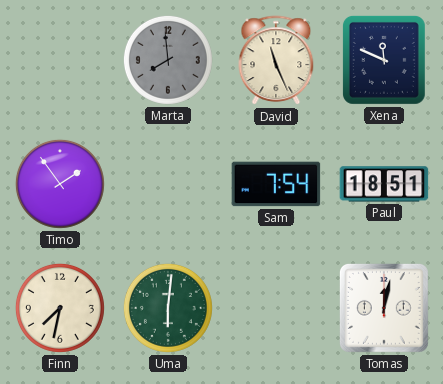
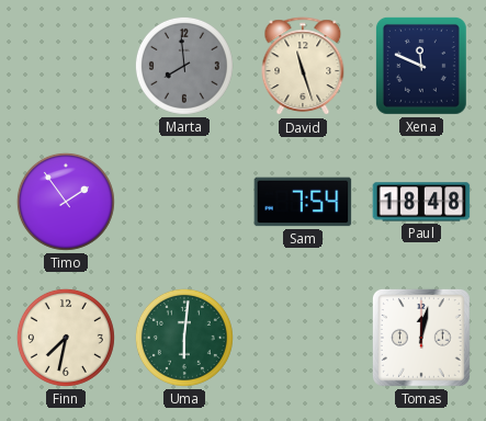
David: 11:26 -> 11:27 (303, 67)
Paul: 18:51 -> 18:48 (421, 202)
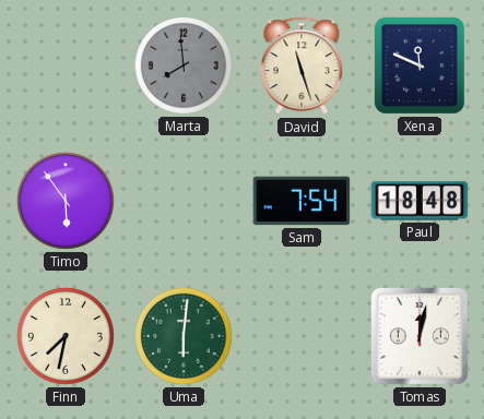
Timo: 1:54 -> 5:54 (66, 201)
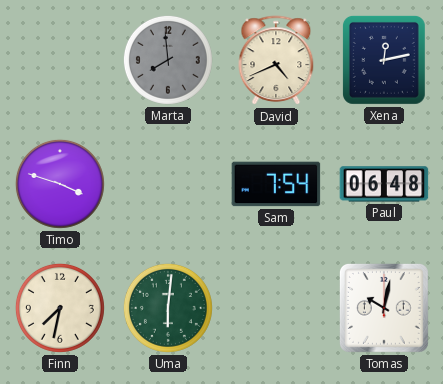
David: 11:27 -> 4:41 (276, 61)
Xena: 11:49 -> 12:13 (384, 60)
Timo: 5:54 -> 3:48 (60, 184)
Paul: 18:48 -> 06:48 (384, 184)
Tomas: 12:02 -> 10:02 (384, 308)
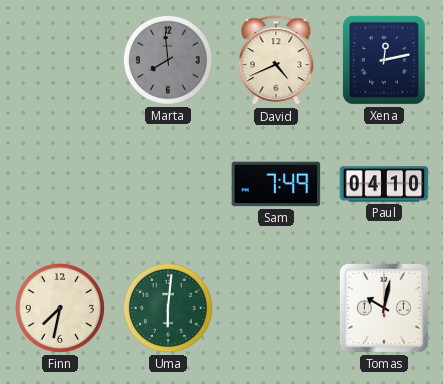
Timo: 3:48 -> none (60, 184)
Sam: 7:54 -> 7:49 (276, 184)
Paul: 06:48 -> 04:10 (384, 184)
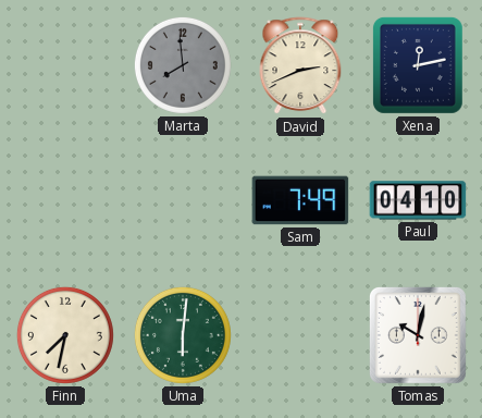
David: 4:41 -> 2:41 (300, 66)
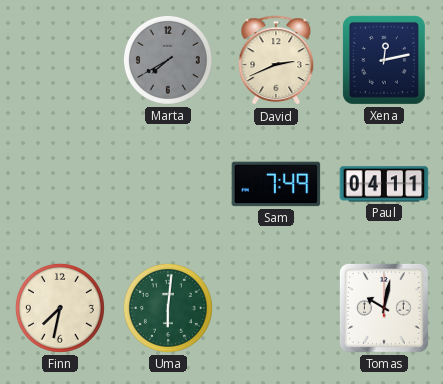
Marta: 7:59 -> 7:40 (168, 60)
Paul: 04:10 -> 04:11 (384, 184)
